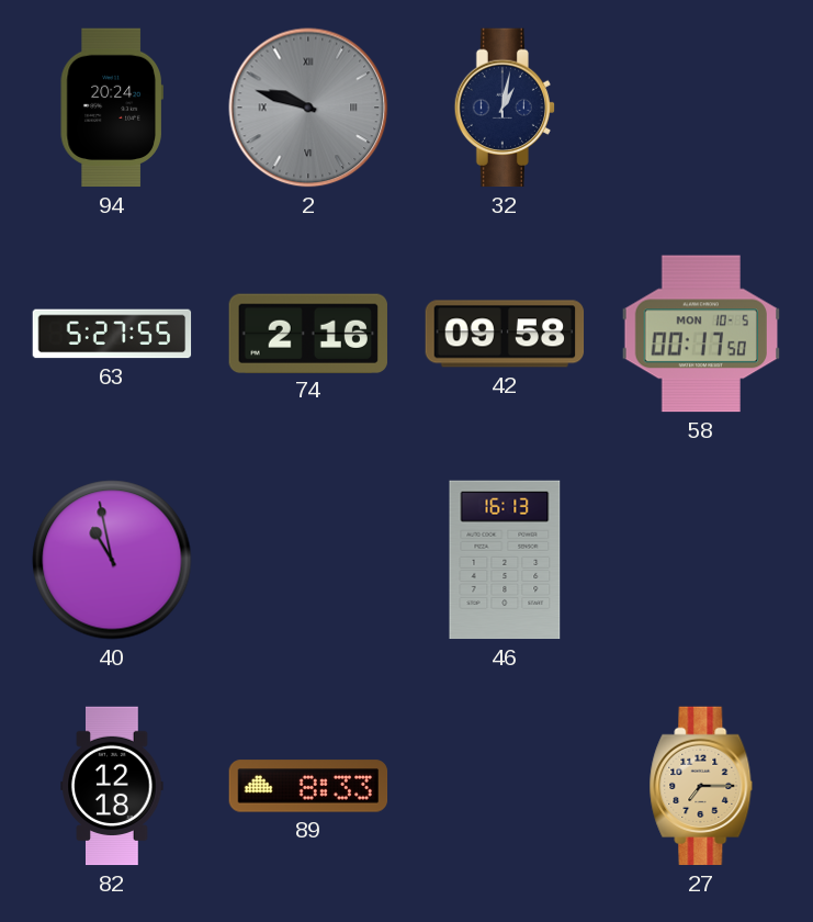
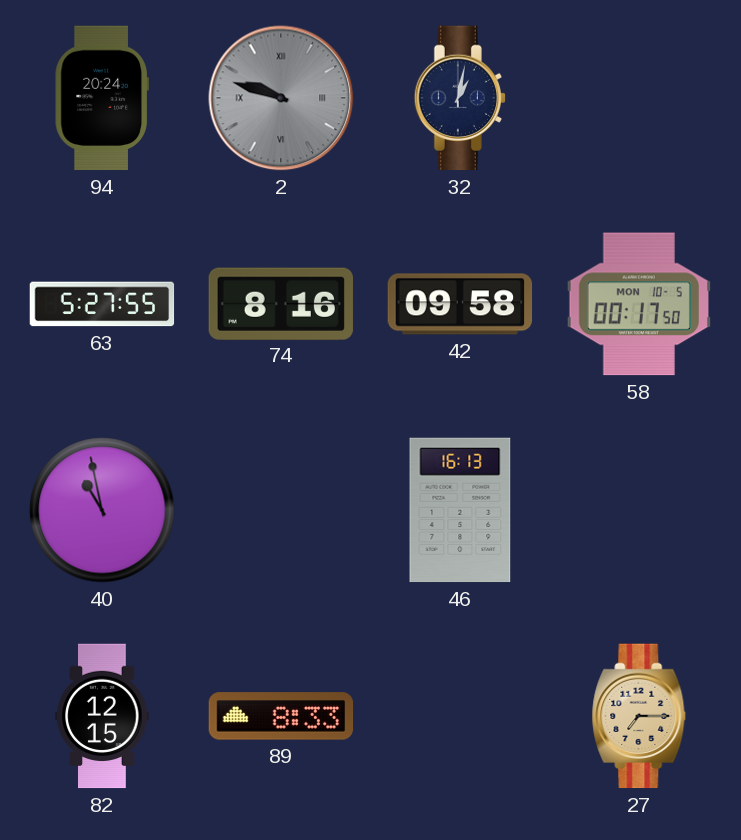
74: 2:16 -> 8:16 (280, 303)
82: 12:18 -> 12:15 (102, 716)
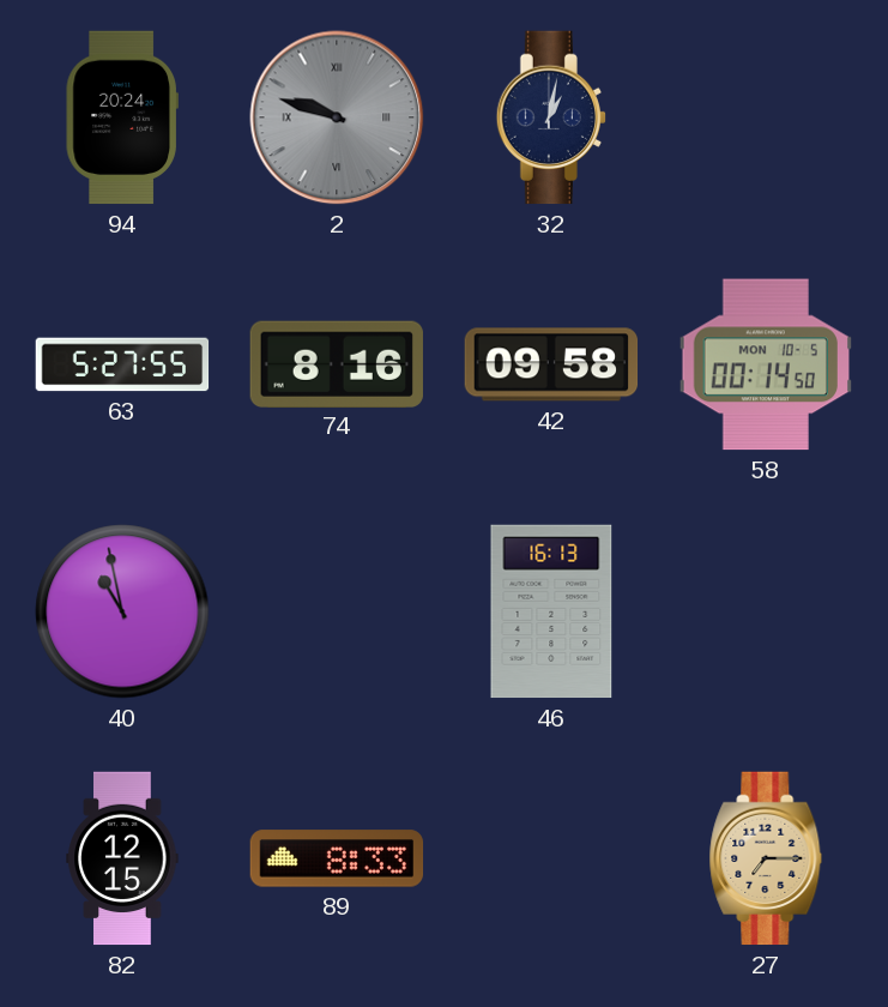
58: 00:17 -> 00:14 (765, 364)
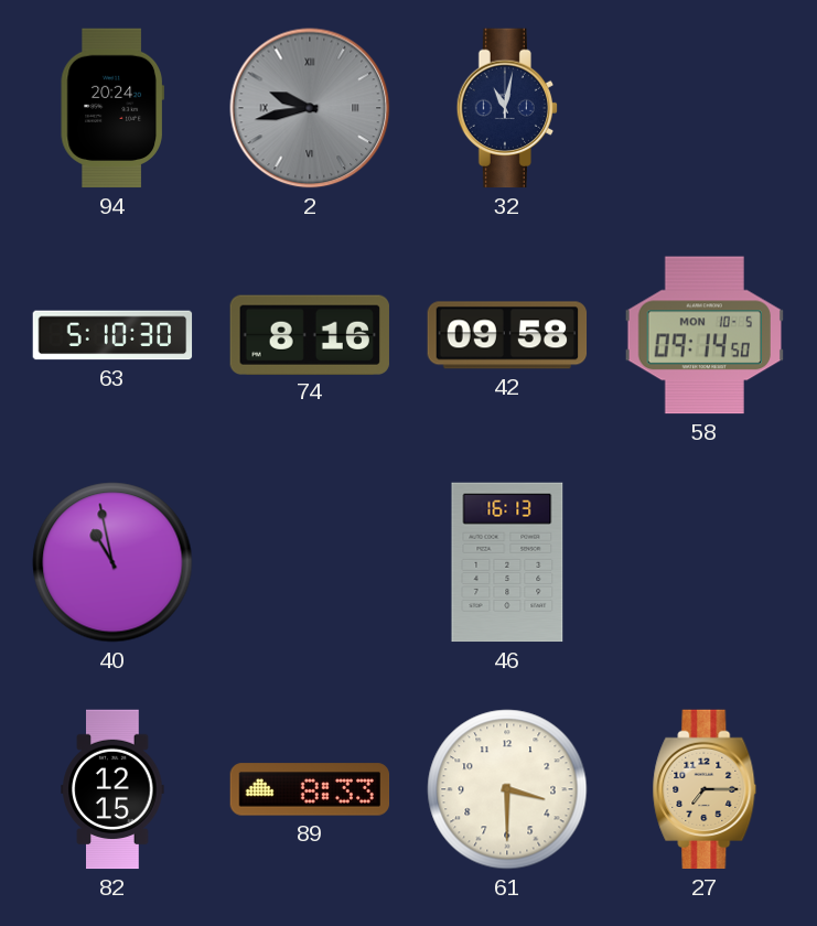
2: 9:48 -> 9:43 (310, 108)
32: 1:02 -> 11:02 (506, 108)
63: 5:27 -> 5:10 (112, 335)
58: 00:14 -> 09:14 (703, 335)
61: none -> 3:30 (507, 789)
